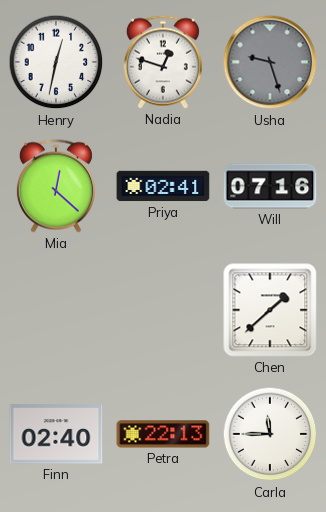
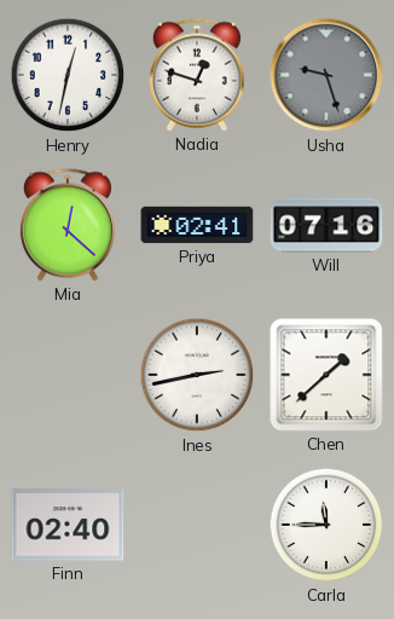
Ines: none -> 2:43 (197, 375)
Petra: 22:13 -> none (163, 434)
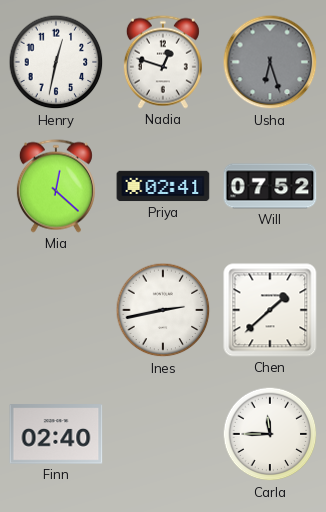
Usha: 9:27 -> 6:27 (270, 62)
Will: 07:16 -> 07:52 (270, 186)
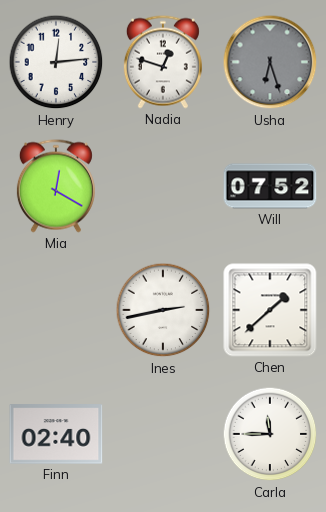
Henry: 12:32 -> 12:14 (56, 62)
Mia: 12:22 -> 12:20 (56, 186)
Priya: 02:41 -> none (163, 186)
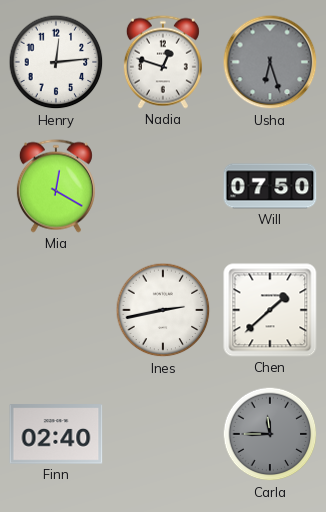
Will: 07:52 -> 07:50 (270, 186)
Carla dial: white -> grey (270, 434)
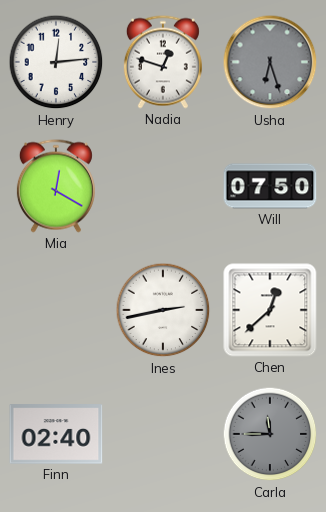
Chen: 1:38 -> 12:38 (270, 310)
